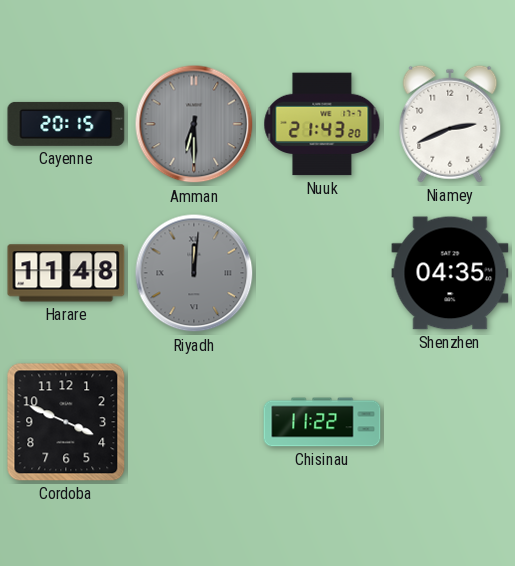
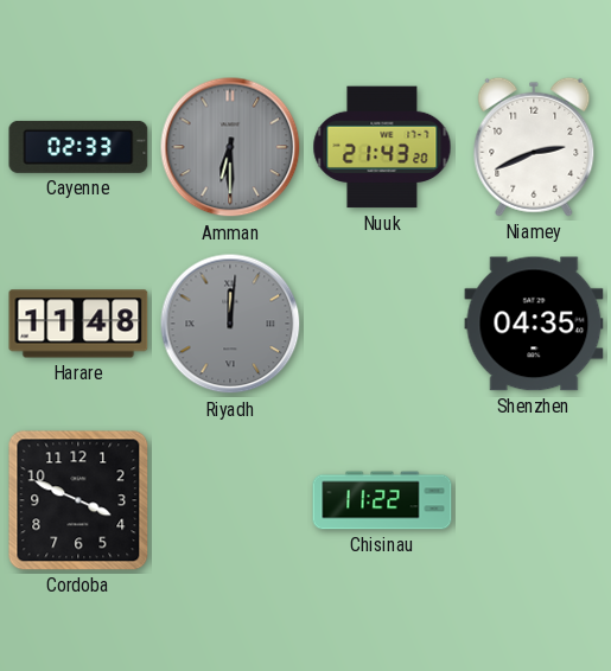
Cayenne: 20:15 -> 02:33 (78, 147)
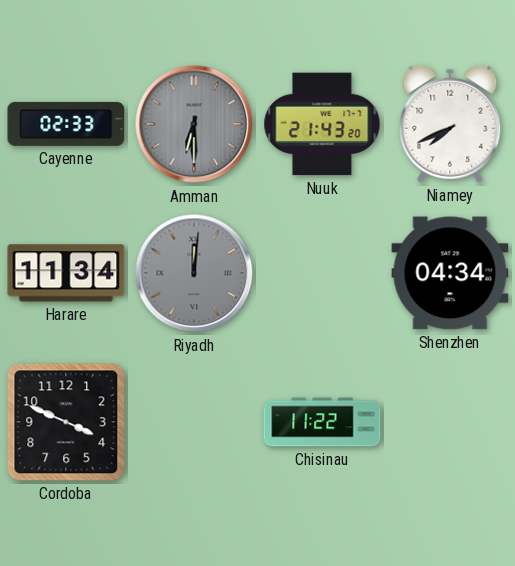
Niamey: 2:41 -> 7:41 (450, 124)
Harare: 11:48 -> 11:34 (66, 273)
Shenzhen: 04:35 -> 04:34 (450, 273)
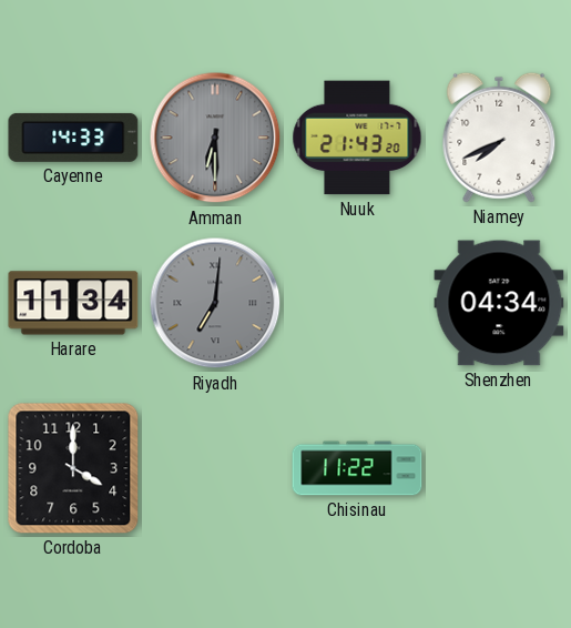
Cayenne: 02:33 -> 14:33 (73, 138)
Riyadh: 12:01 -> 7:01 (215, 303)
Cordoba: 3:49 -> 4:00 (73, 468)
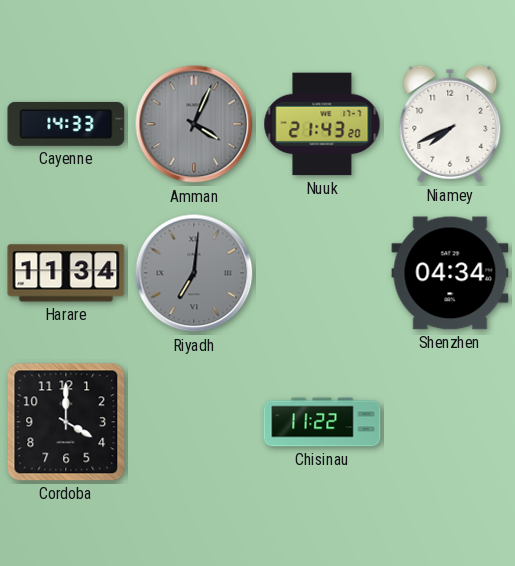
Amman: 6:30 -> 4:04 (194, 124)
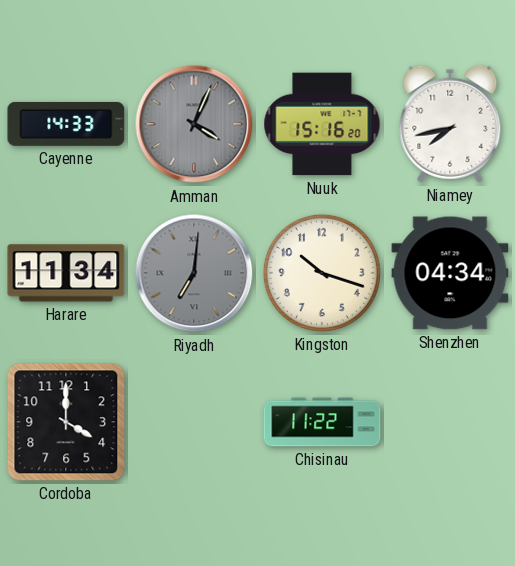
Nuuk: 21:43 -> 15:16 (322, 124)
Niamey: 7:41 -> 7:43 (450, 124)
Kingston: none -> 10:18 (322, 273)
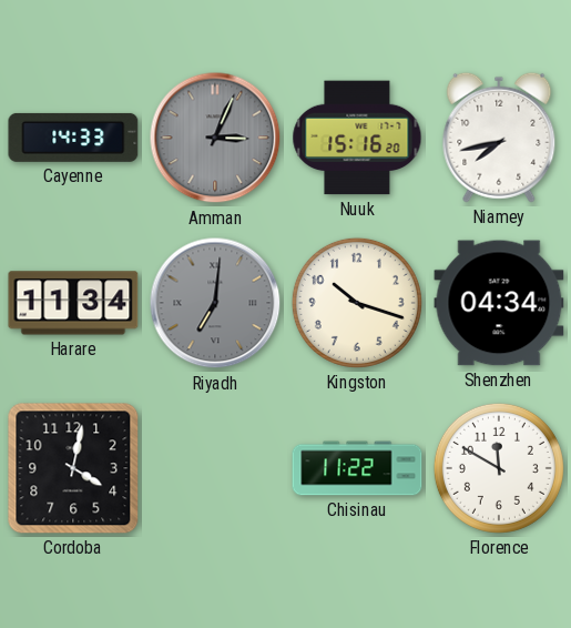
Amman: 4:04 -> 3:04 (215, 138)
Cordoba: 4:00 -> 4:02 (73, 468)
Florence: none -> 11:50 (499, 468)
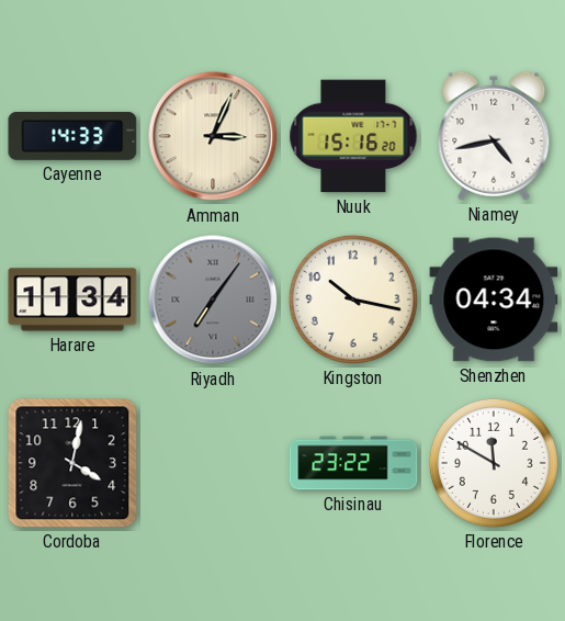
Amman dial: grey -> cream (213, 136)
Niamey: 7:43 -> 4:43 (494, 136)
Riyadh: 7:01 -> 7:06 (213, 300)
Kingston: 10:18 -> 10:17 (353, 300)
Chisinau: 11:22 -> 23:22 (353, 463)
